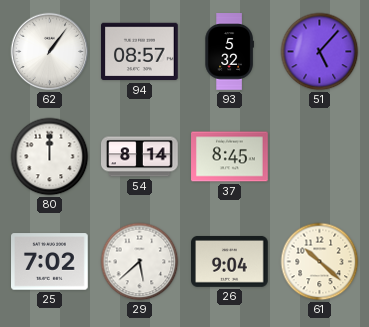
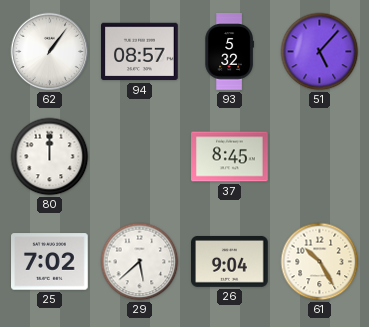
54: 8:14 -> none (140, 157)
61: 10:22 -> 10:25 (320, 262)
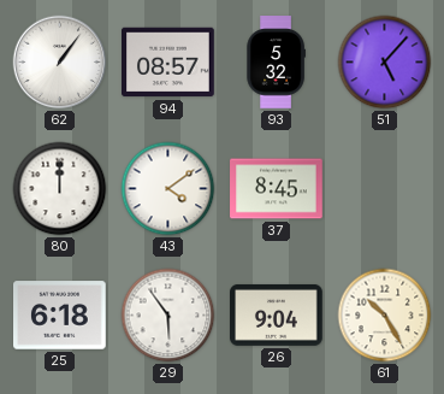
43: none -> 4:09 (168, 189)
25: 7:02 -> 6:18 (60, 316)
29: 5:38 -> 5:54 (168, 316)
